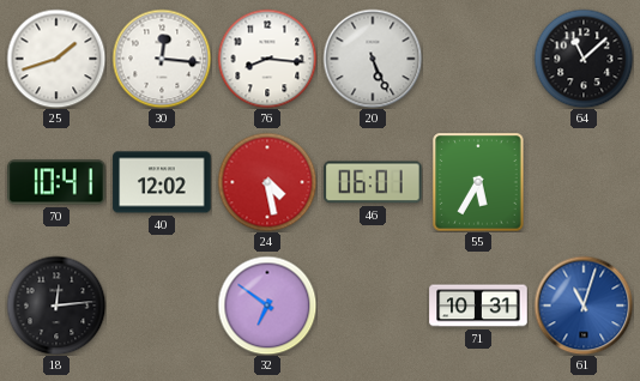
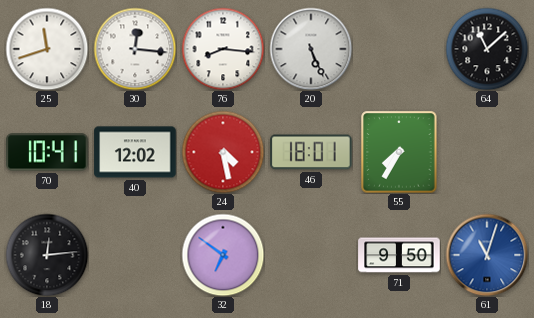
25: 1:42 -> 11:42 (47, 49)
46: 06:01 -> 18:01 (311, 152)
55: 5:35 -> 7:35 (399, 152)
71: 10:31 -> 9:50 (399, 255)
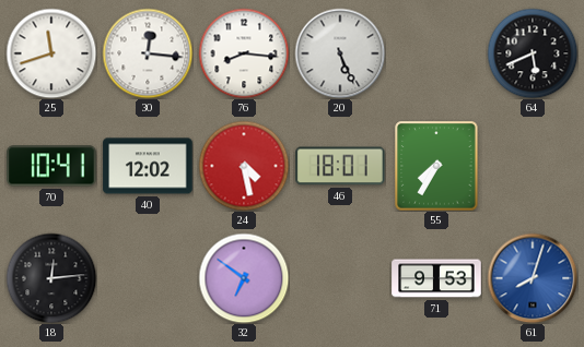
64: 11:08 -> 5:41 (533, 53)
71: 9:50 -> 9:53 (436, 278)
61: 11:03 -> 8:03 (533, 278)
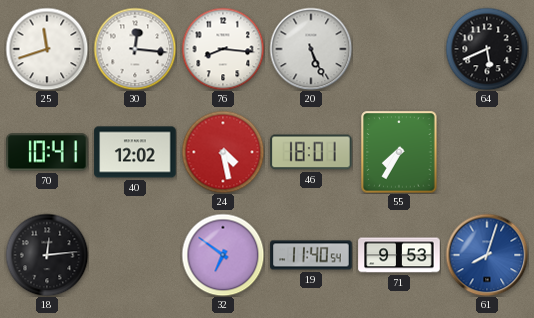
19: none -> 11:40 (311, 255)
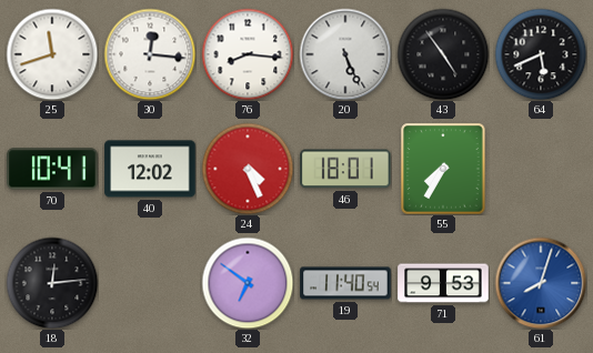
43: none -> 4:54 (443, 54)
24: 4:28 -> 4:26 (248, 169)
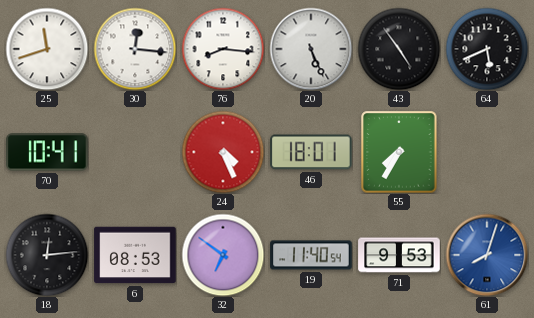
40: 12:02 -> none (150, 169)
6: none -> 08:53 (135, 255)
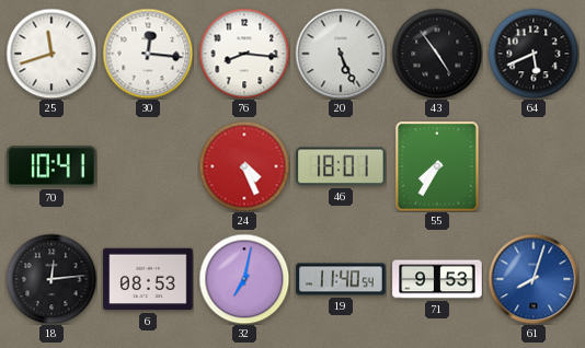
32: 6:51 -> 7:02 (244, 279)
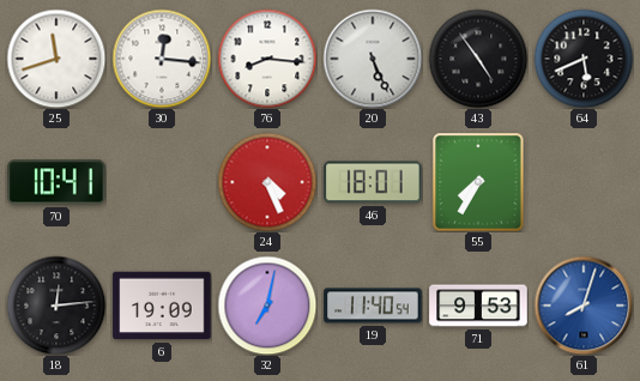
6: 08:53 -> 19:09 (162, 306)
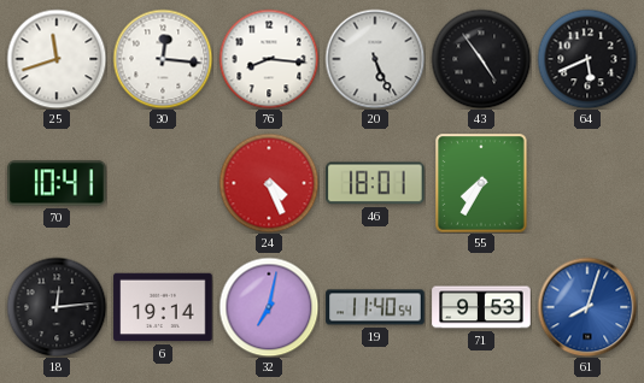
6: 19:09 -> 19:14 (163, 307)
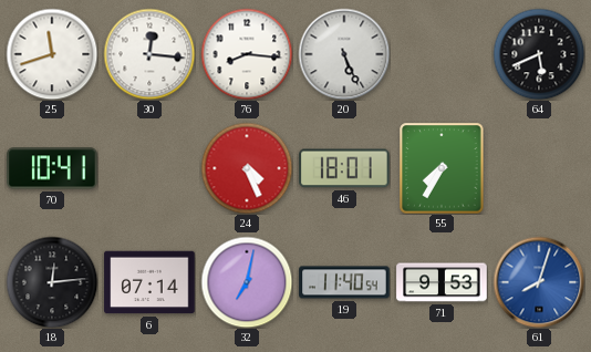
43: 4:54 -> none (481, 59)
6: 19:14 -> 07:14 (149, 282)
